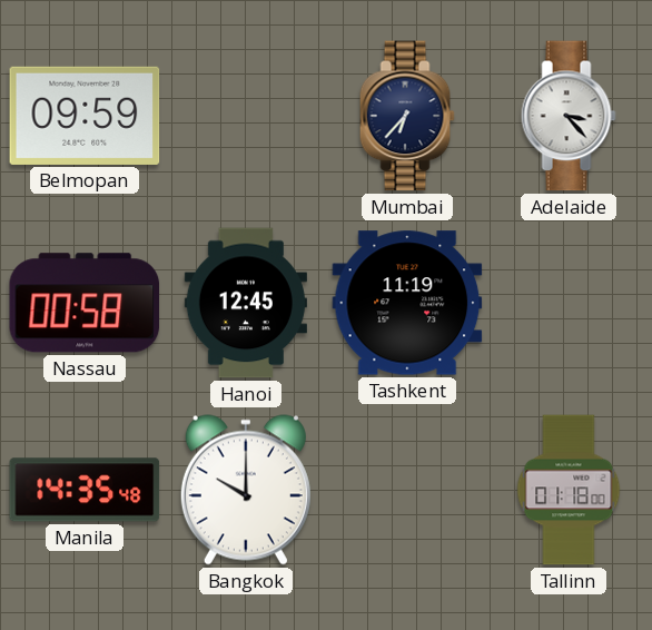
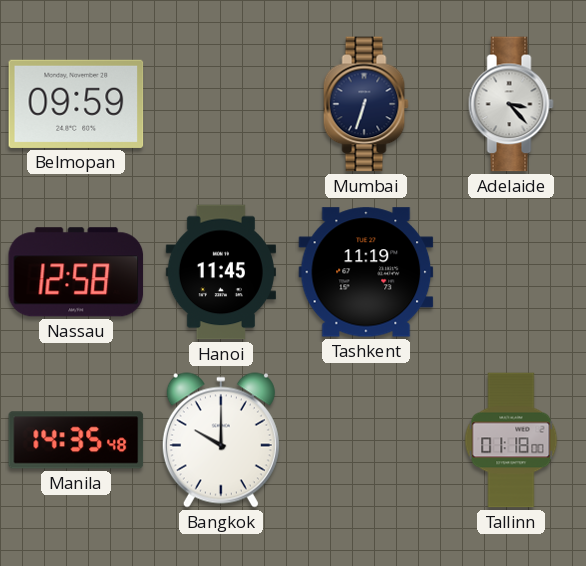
Mumbai: 6:37 -> 6:33 (366, 104)
Nassau: 00:58 -> 12:58 (76, 272)
Hanoi: 12:45 -> 11:45 (221, 272)
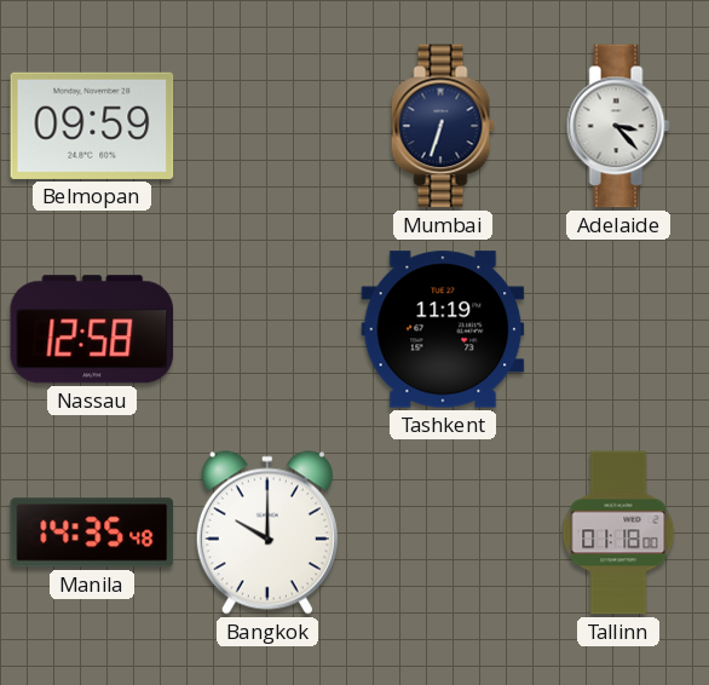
Hanoi: 11:45 -> none (221, 272)
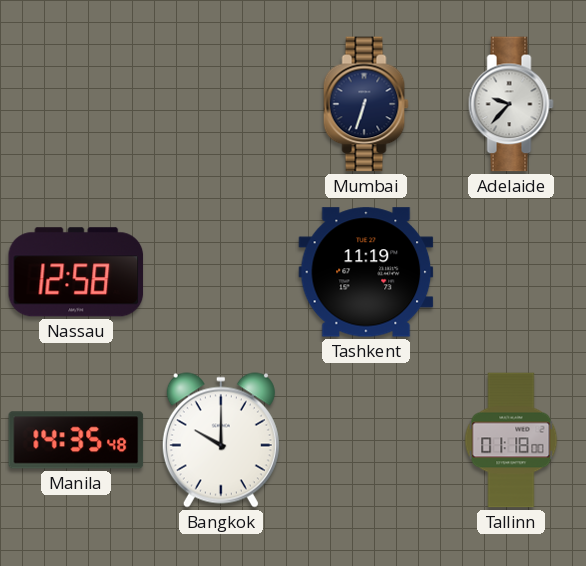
Belmopan: 09:59 -> none (92, 126)
Adelaide: 3:23 -> 9:37 (511, 104)
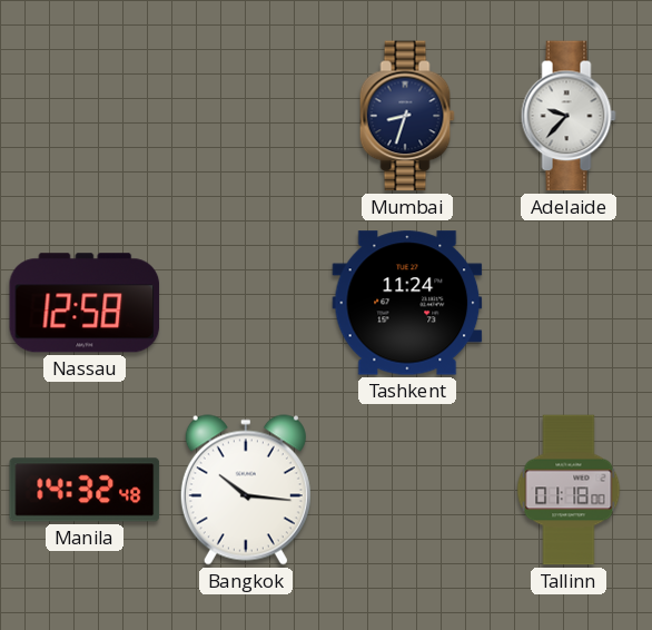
Mumbai: 6:33 -> 8:33 (407, 116)
Tashkent: 11:19 -> 11:24 (407, 303)
Manila: 14:35 -> 14:32 (85, 490)
Bangkok: 10:00 -> 10:16 (246, 490)
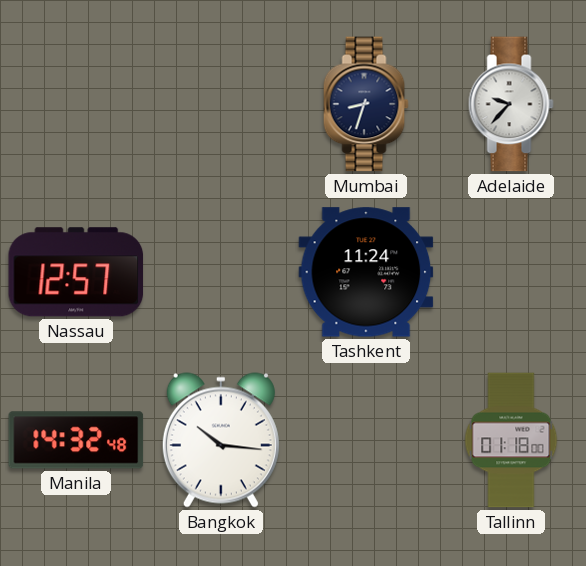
Nassau: 12:58 -> 12:57 (76, 272)
